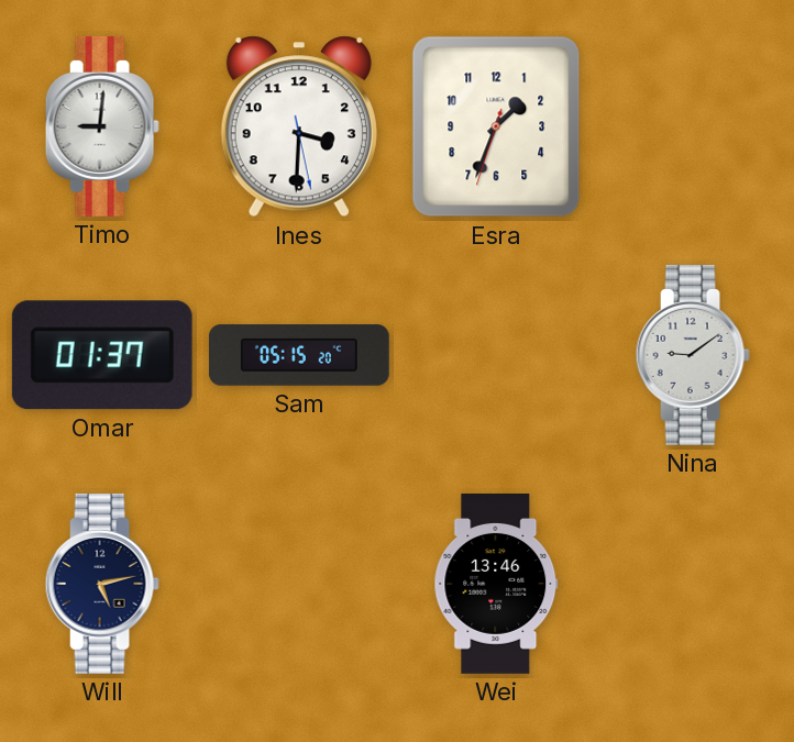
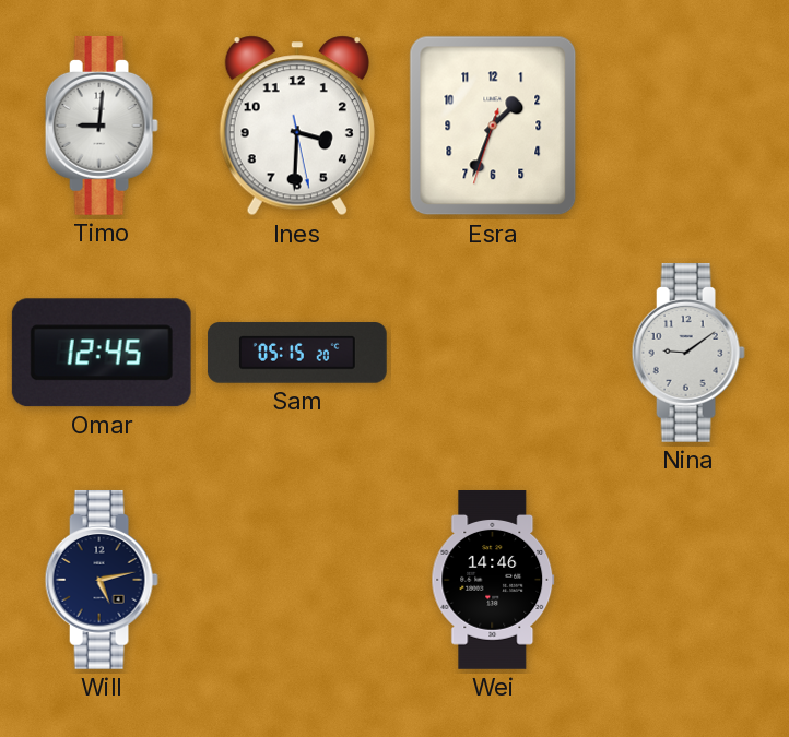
Omar: 01:37 -> 12:45 (102, 353)
Wei: 13:46 -> 14:46 (493, 581)
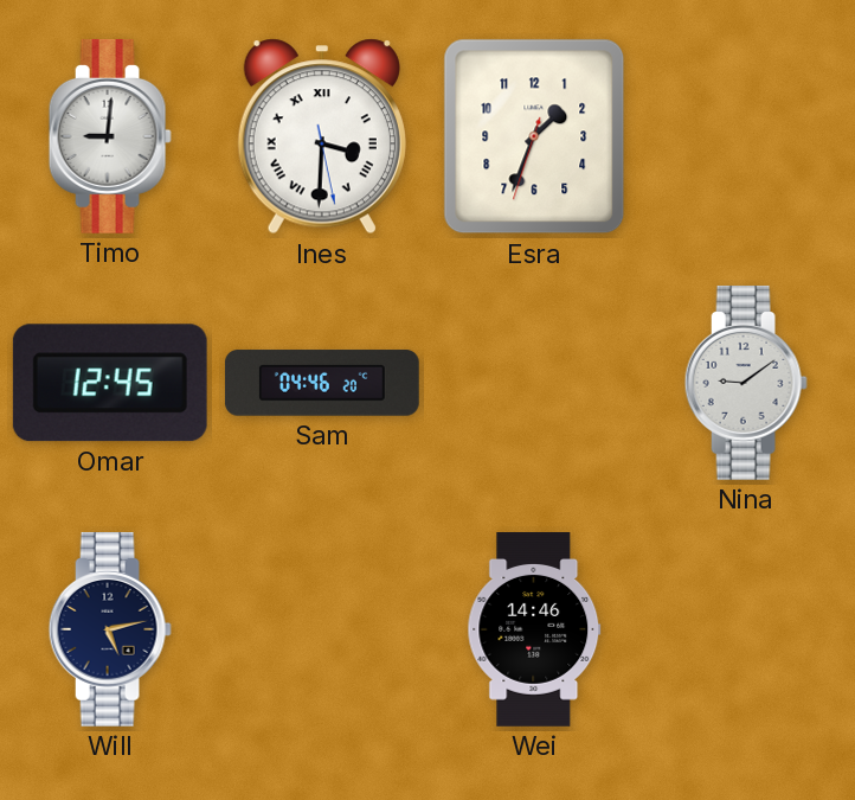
Ines numerals: Arabic -> Roman (322, 136)
Sam: 05:15 -> 04:46 (322, 383)
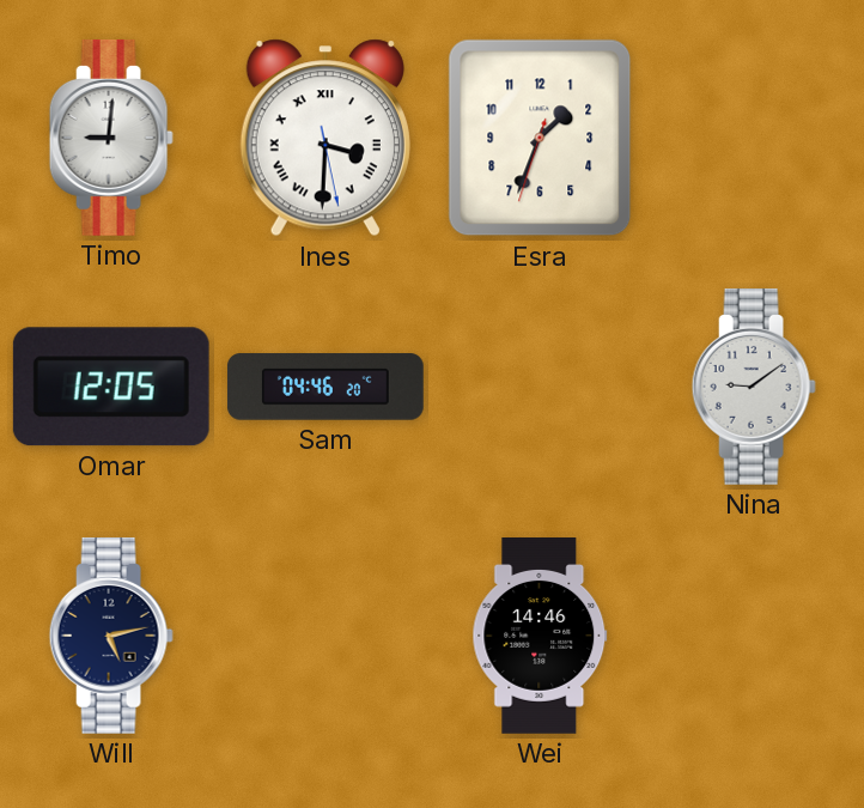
Omar: 12:45 -> 12:05 (111, 387)
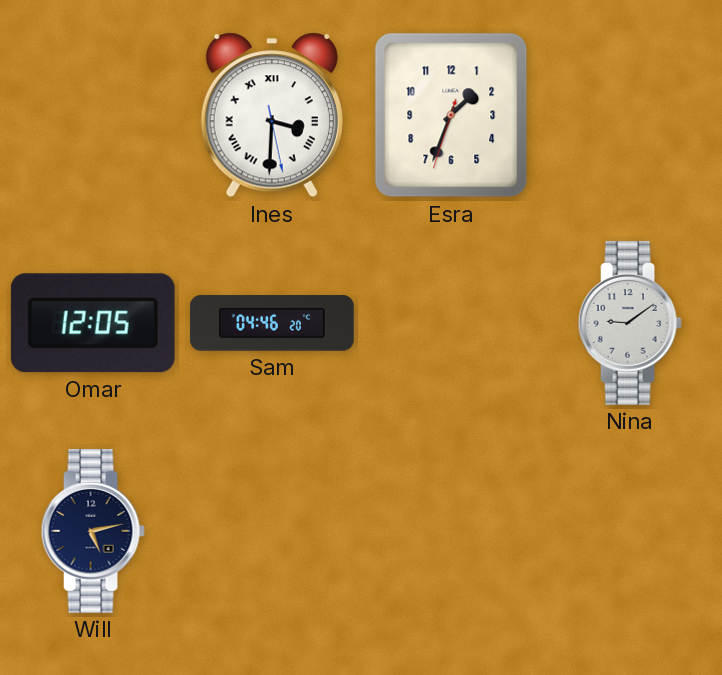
Timo: 9:01 -> none (111, 138)
Wei: 14:46 -> none (540, 637)
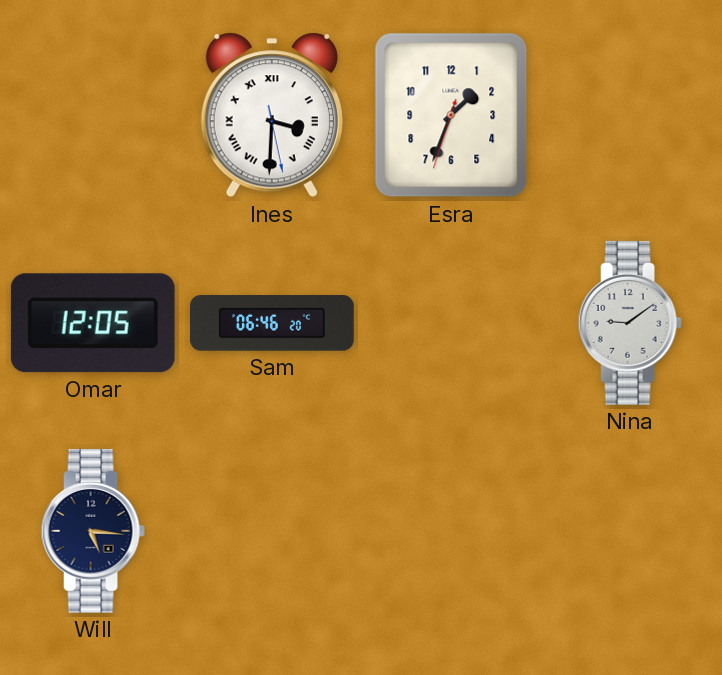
Sam: 04:46 -> 06:46 (272, 323)
Will: 5:13 -> 5:16 (93, 531)
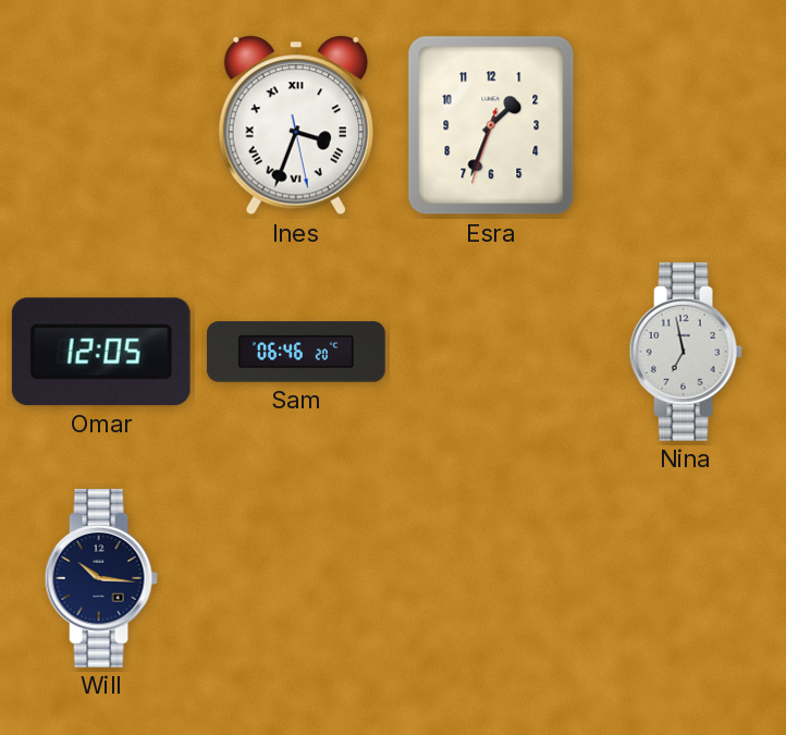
Ines: 3:30 -> 3:33 (296, 125)
Nina: 9:09 -> 6:58 (686, 352)
Will: 5:16 -> 10:16 (101, 578)
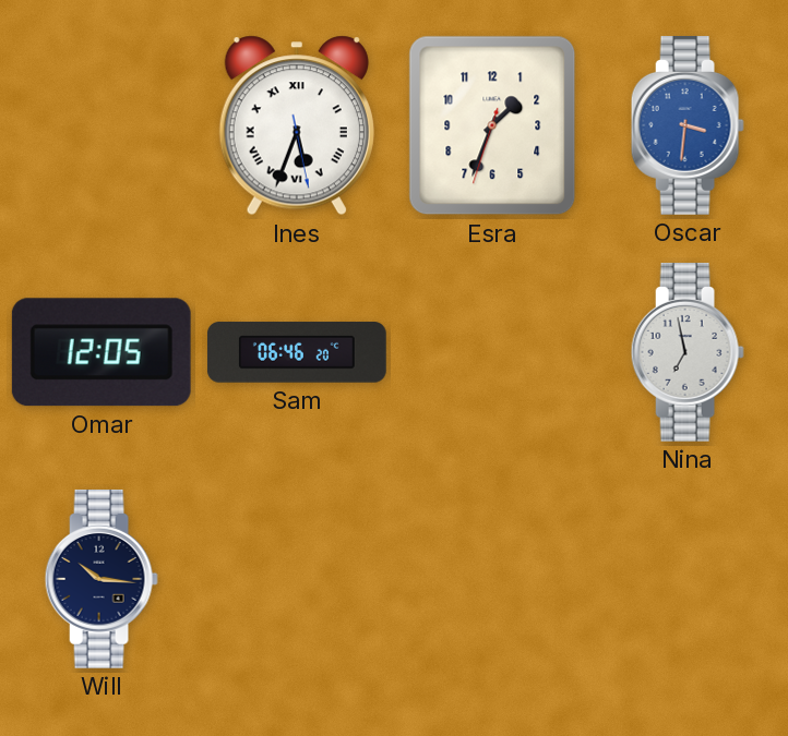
Ines: 3:33 -> 5:33 (297, 125)
Oscar: none -> 3:31 (688, 125)
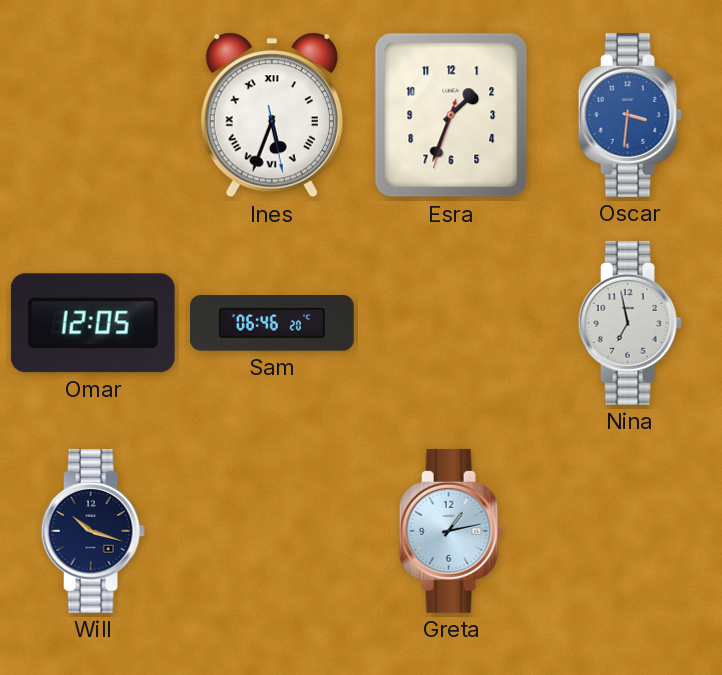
Will: 10:16 -> 10:18 (93, 531)
Greta: none -> 1:13 (451, 531)
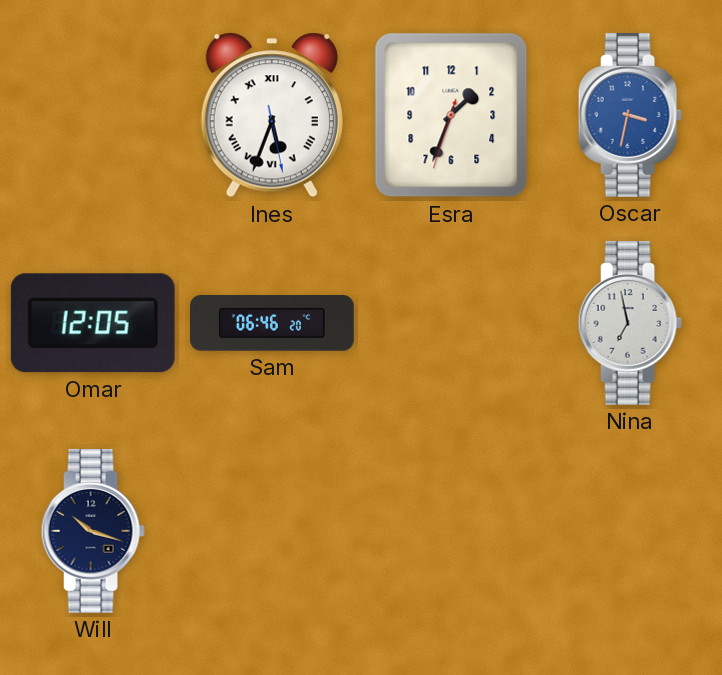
Oscar: 3:31 -> 3:32 (630, 115)
Greta: 1:13 -> none (451, 531)
